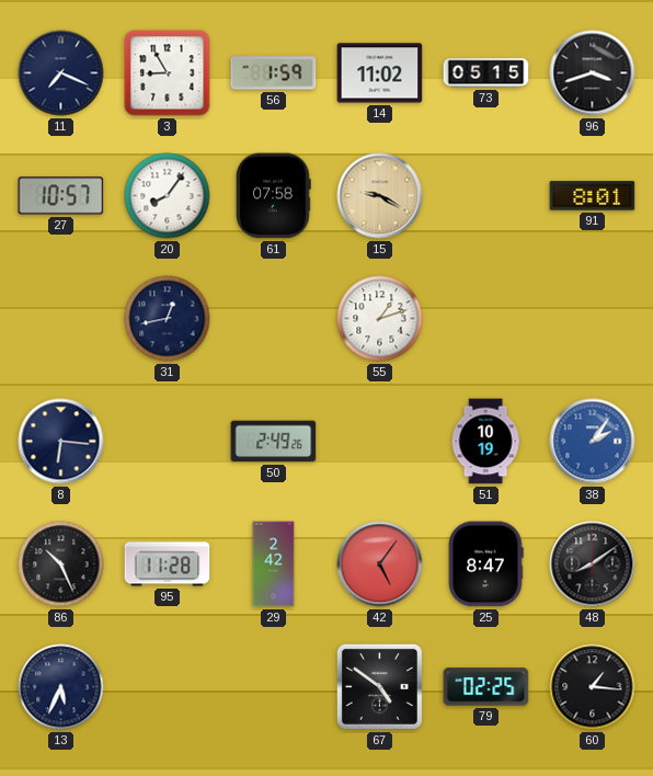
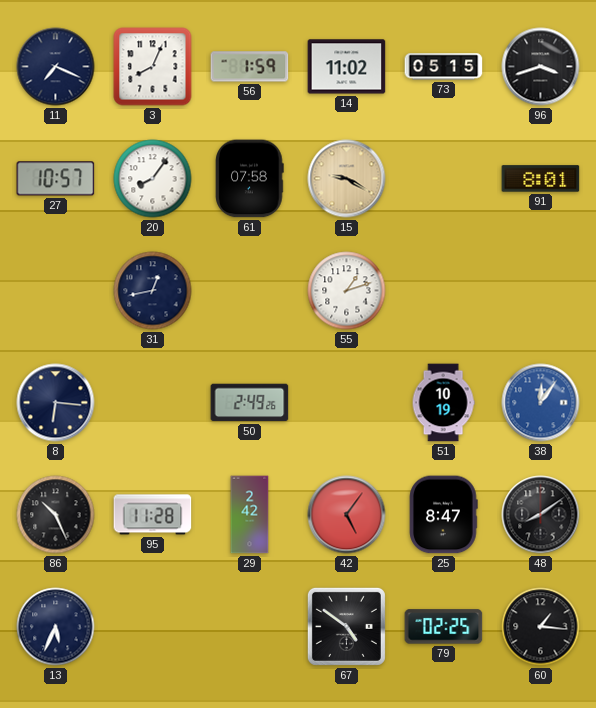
3: 8:55 -> 8:04 (153, 67)
38: 2:06 -> 12:06 (541, 403)
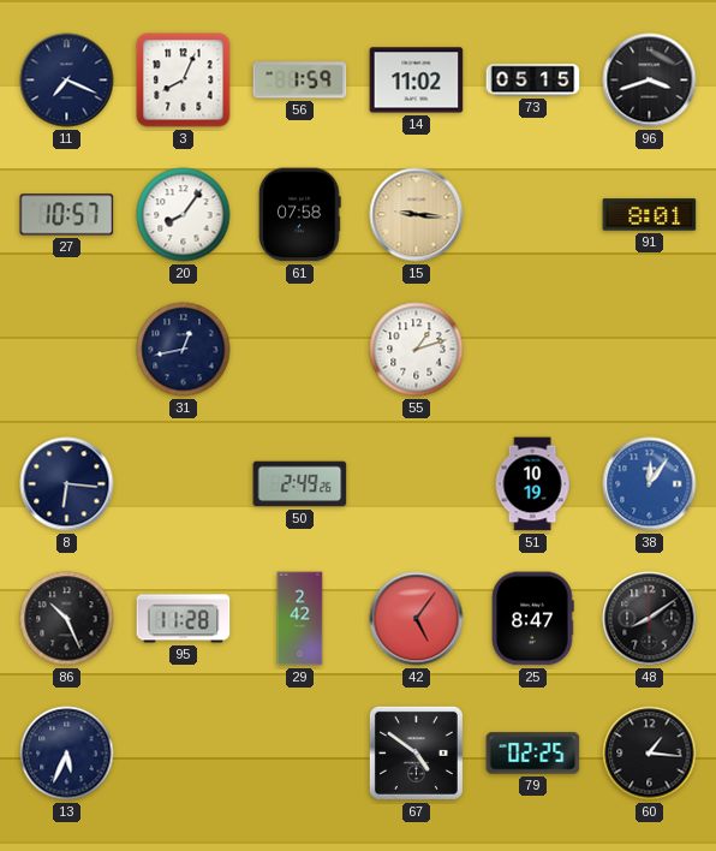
15: 9:20 -> 9:16 (417, 215)
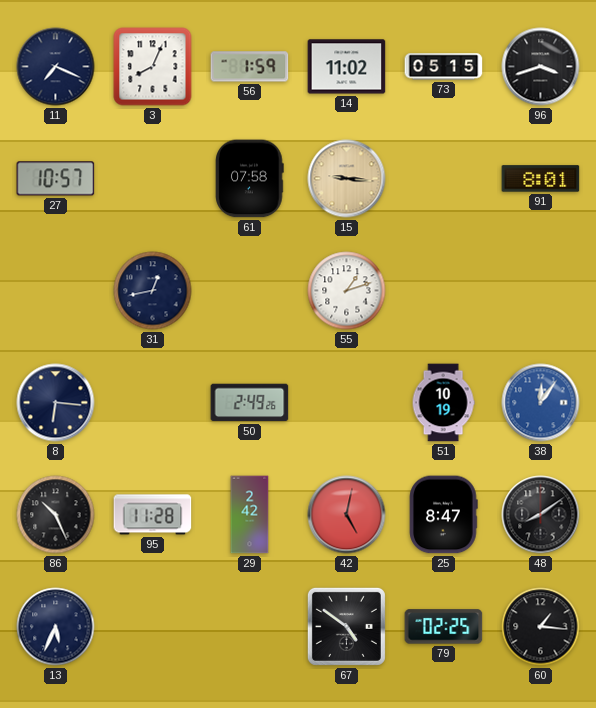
20: 8:06 -> none (184, 215)
42: 5:06 -> 5:02 (347, 515)
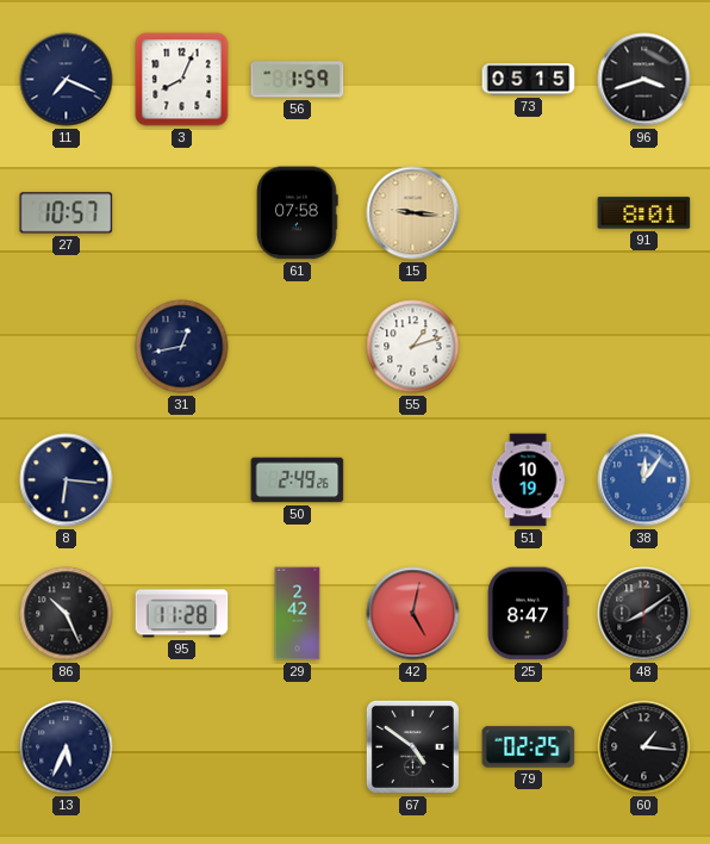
14: 11:02 -> none (347, 67)
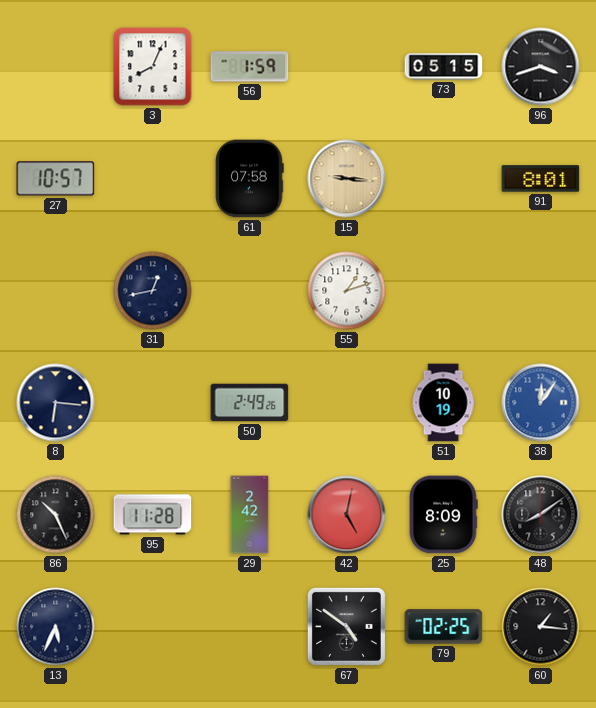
11: 7:19 -> none (67, 80)
25: 8:47 -> 8:09 (444, 515)
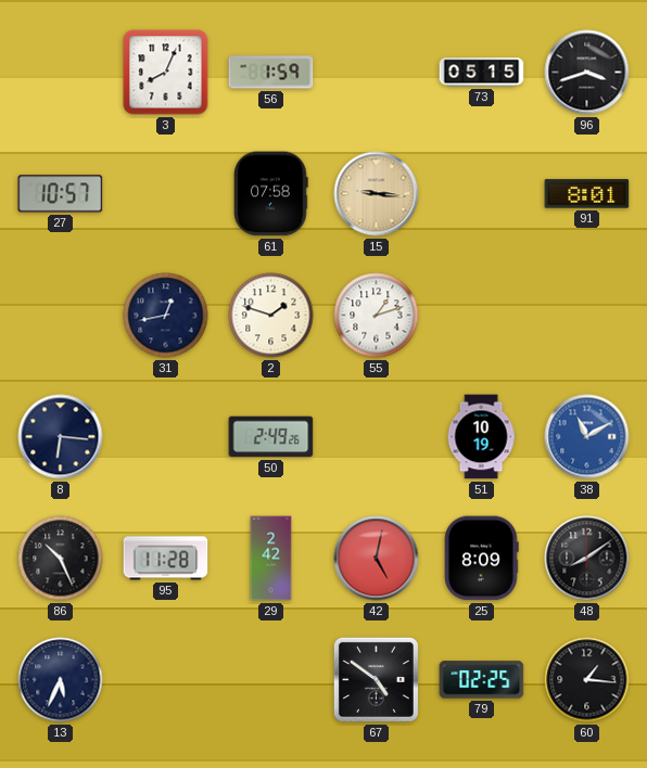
2: none -> 1:48 (271, 316)
38: 12:06 -> 11:10 (587, 437)
